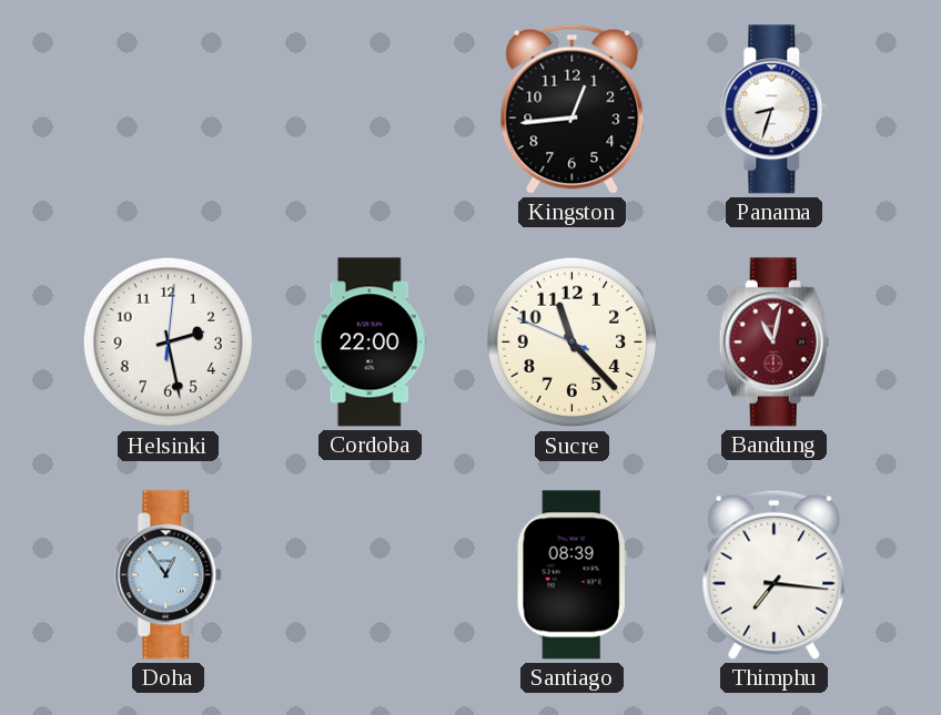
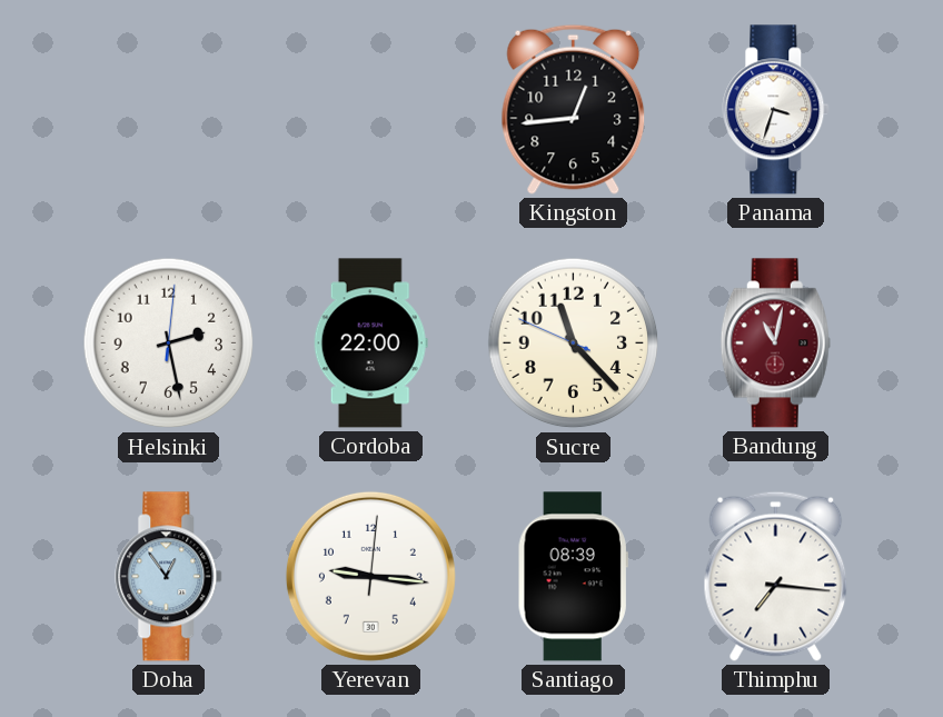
Panama: 8:33 -> 3:33 (776, 110)
Yerevan: none -> 9:16 (370, 576)
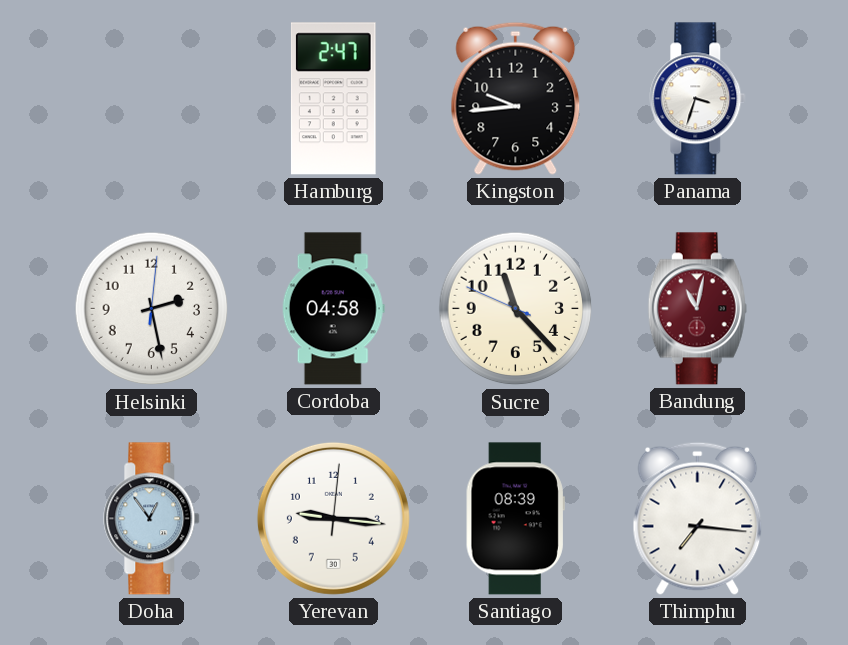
Hamburg: none -> 2:47 (333, 99)
Kingston: 12:44 -> 9:44 (516, 98)
Cordoba: 22:00 -> 04:58 (333, 309)
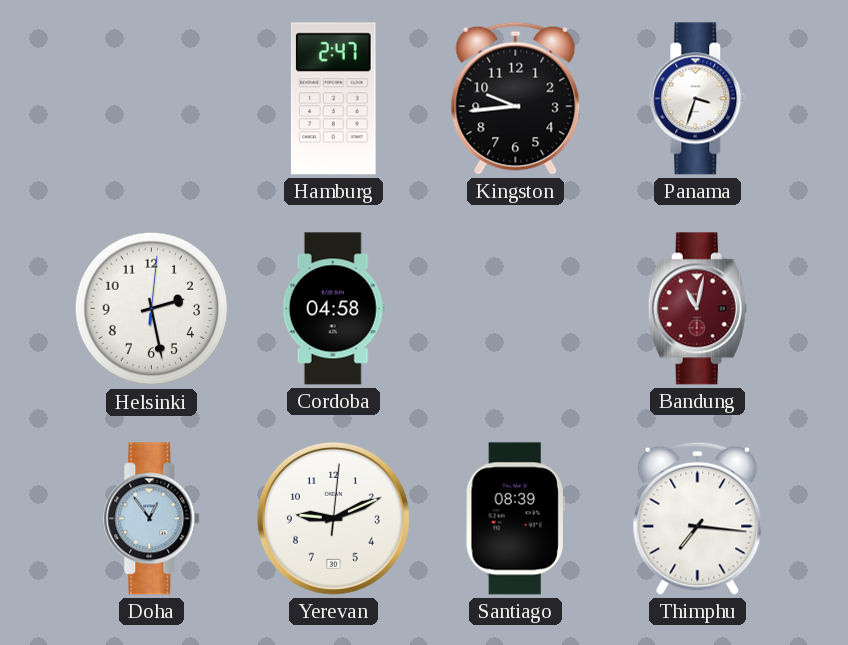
Sucre: 11:22 -> none (516, 309)
Yerevan: 9:16 -> 9:11 (333, 518)
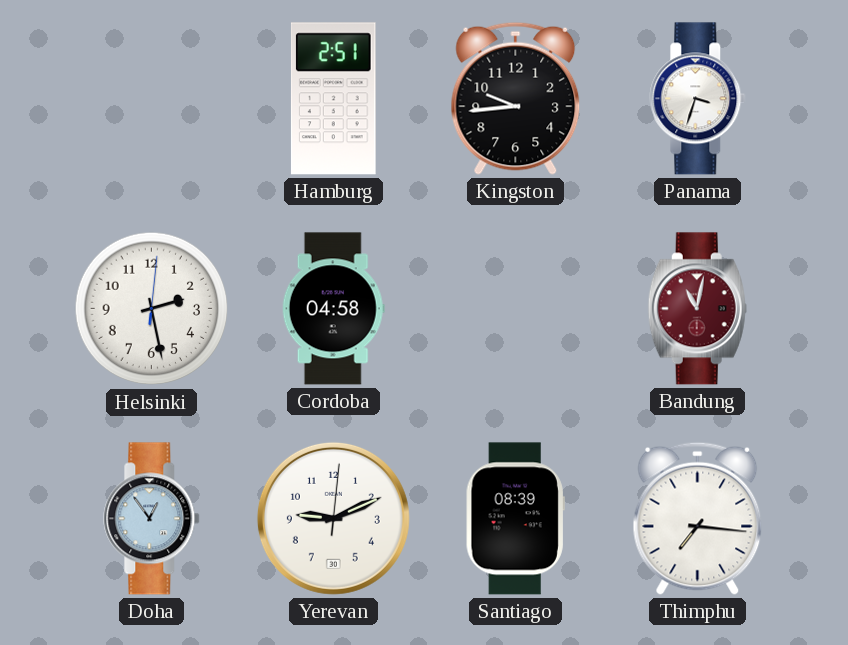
Hamburg: 2:47 -> 2:51 (333, 99)
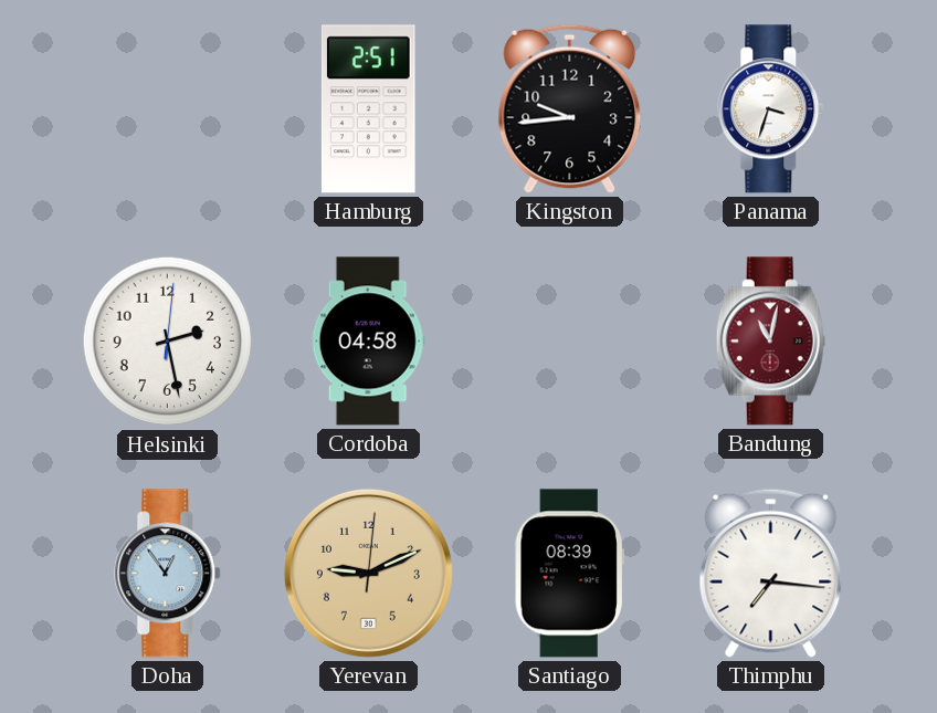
Yerevan dial: white -> champagne (368, 573)
